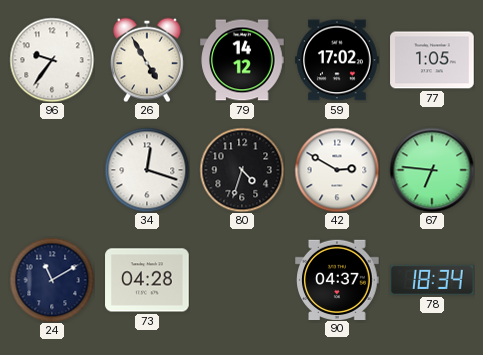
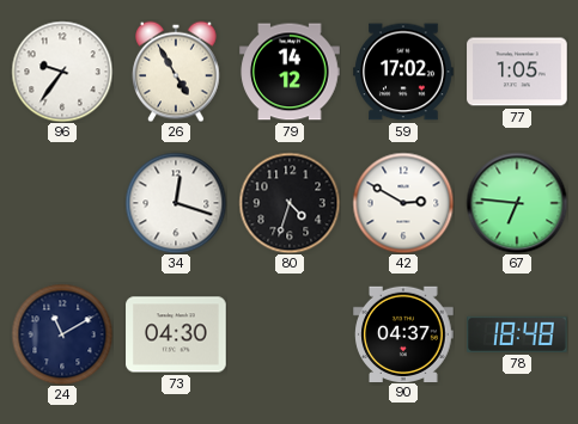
73: 04:28 -> 04:30 (176, 334)
78: 18:34 -> 18:48 (517, 334)
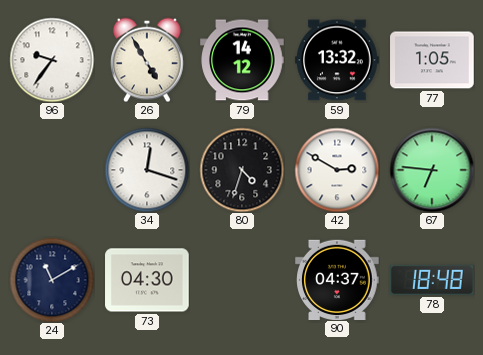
59: 17:02 -> 13:32 (337, 60)
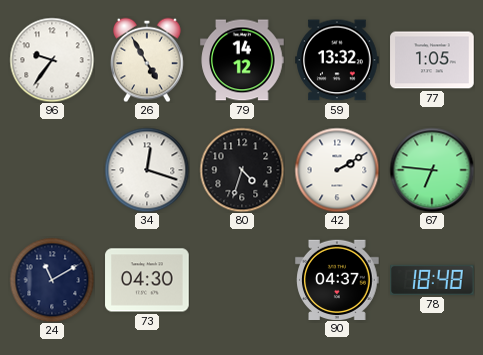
42: 2:50 -> 2:10 (337, 170)
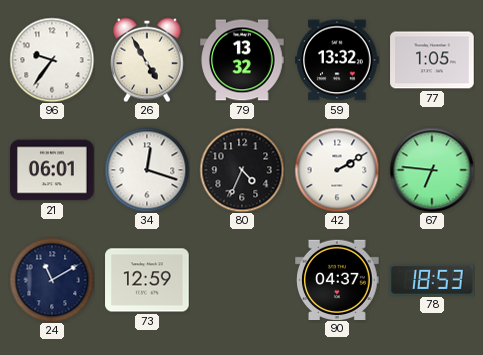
79: 14:12 -> 13:32 (242, 60)
21: none -> 06:01 (52, 170)
80: 4:33 -> 4:34 (242, 170)
73: 04:30 -> 12:59 (147, 280)
78: 18:48 -> 18:53 (432, 280)
